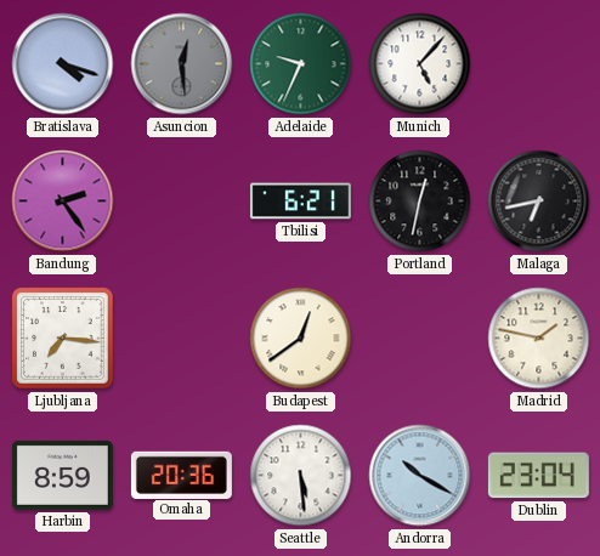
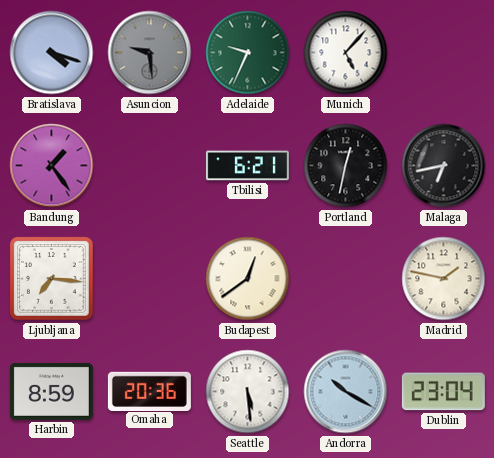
Asuncion: 12:29 -> 9:29 (150, 53)
Bandung: 2:24 -> 1:24 (52, 166)
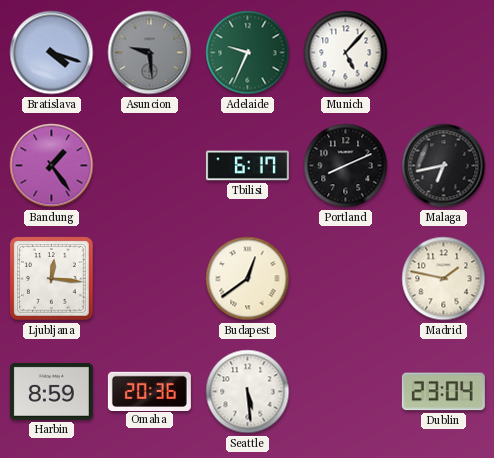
Tbilisi: 6:21 -> 6:17 (247, 166)
Portland: 12:32 -> 8:11 (346, 166)
Ljubljana: 7:16 -> 12:16 (52, 279)
Andorra: 10:20 -> none (346, 392)
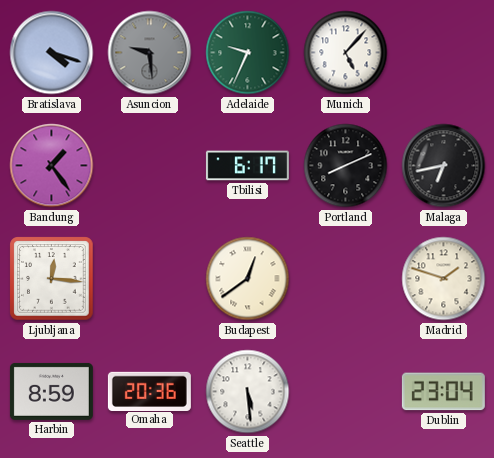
Madrid: 1:47 -> 1:48 (444, 279)
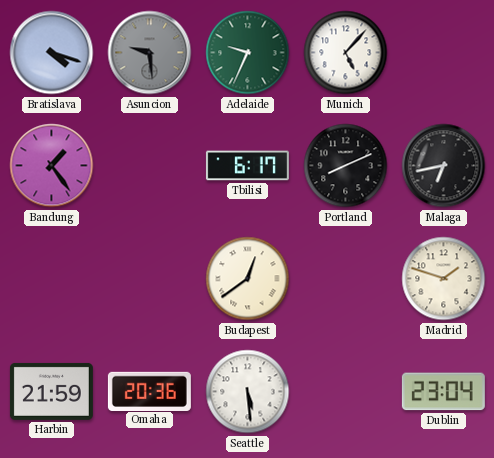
Ljubljana: 12:16 -> none (52, 279)
Harbin: 8:59 -> 21:59 (51, 391)
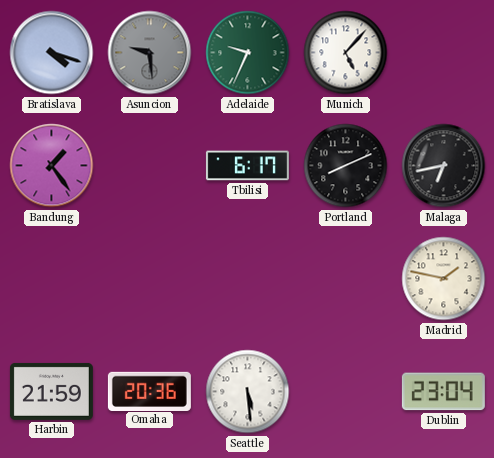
Budapest: 12:39 -> none (248, 279)
Madrid: 1:48 -> 1:47 (444, 279)
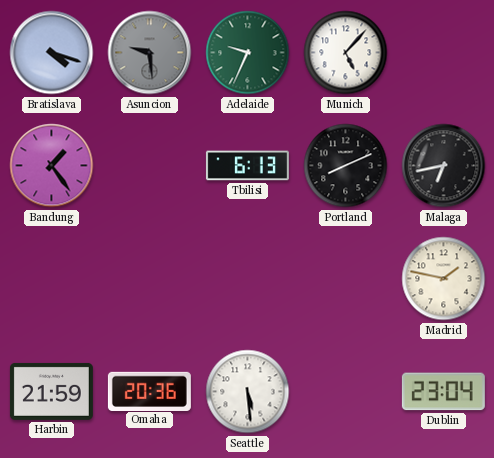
Tbilisi: 6:17 -> 6:13 (247, 166)
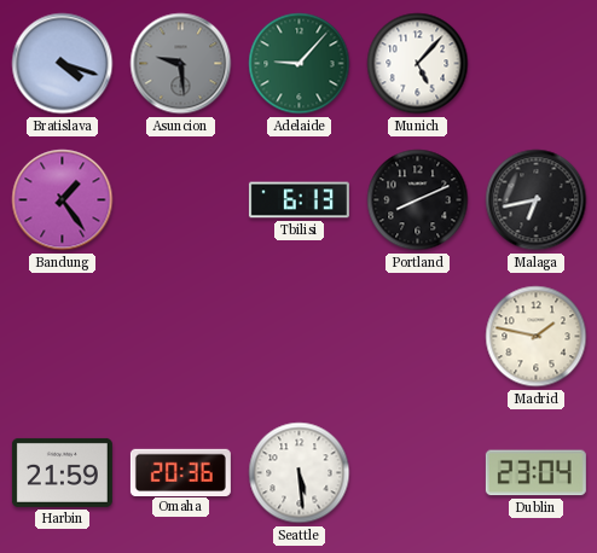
Adelaide: 9:34 -> 9:07 (300, 64)
